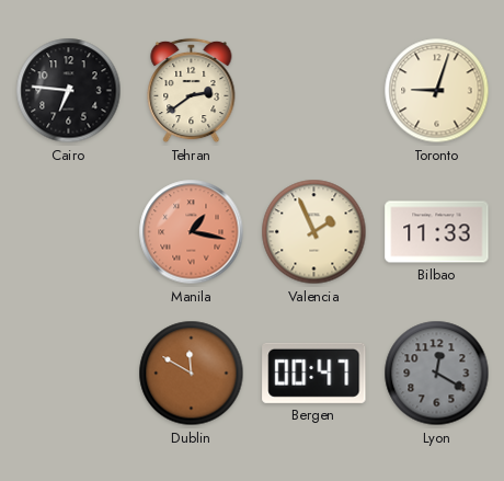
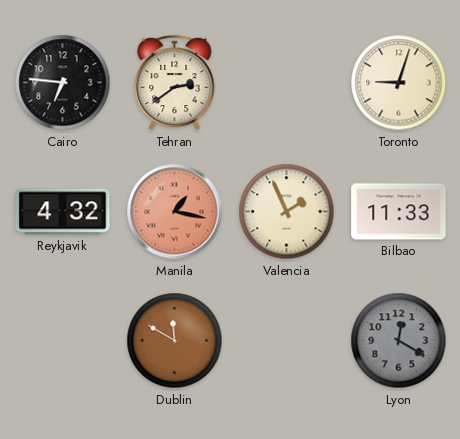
Reykjavik: none -> 4:32 (63, 212)
Bergen: 00:47 -> none (314, 373)
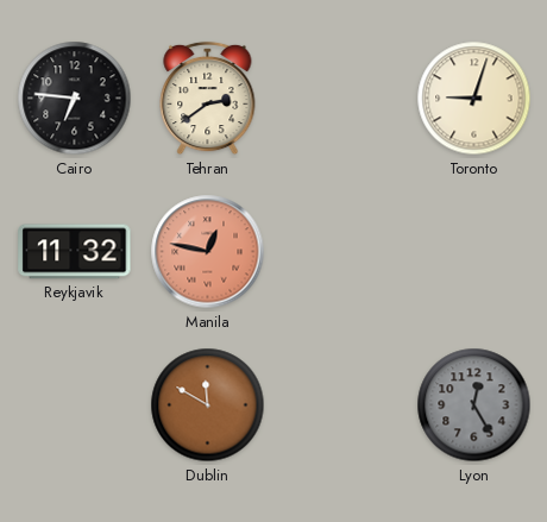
Reykjavik: 4:32 -> 11:32 (75, 252)
Manila: 1:17 -> 12:47 (208, 252)
Valencia: 1:56 -> none (287, 212)
Bilbao: 11:33 -> none (399, 212)
Lyon: 12:20 -> 12:25 (474, 405)
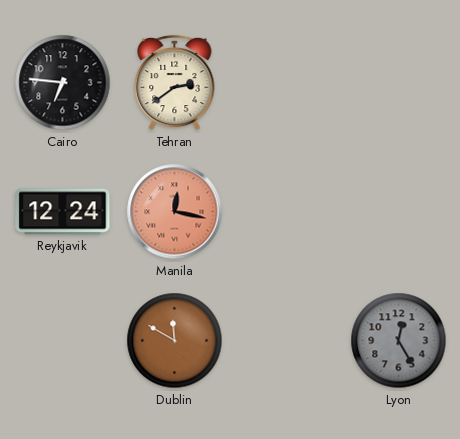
Toronto: 9:03 -> none (474, 99)
Reykjavik: 11:32 -> 12:24 (63, 212)
Manila: 12:47 -> 12:17 (175, 212)
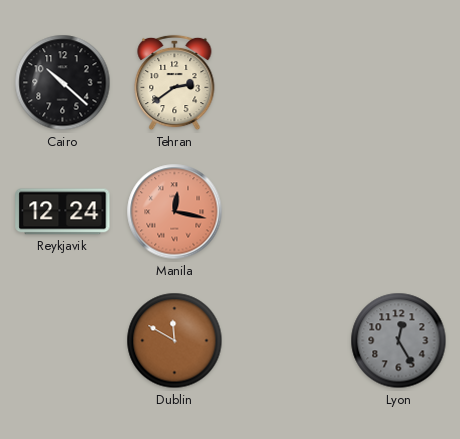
Cairo: 6:46 -> 10:22 (63, 83)
